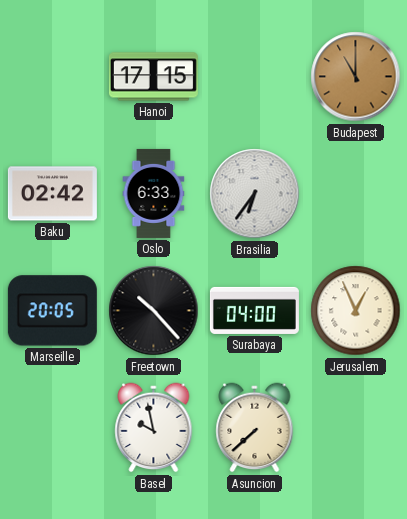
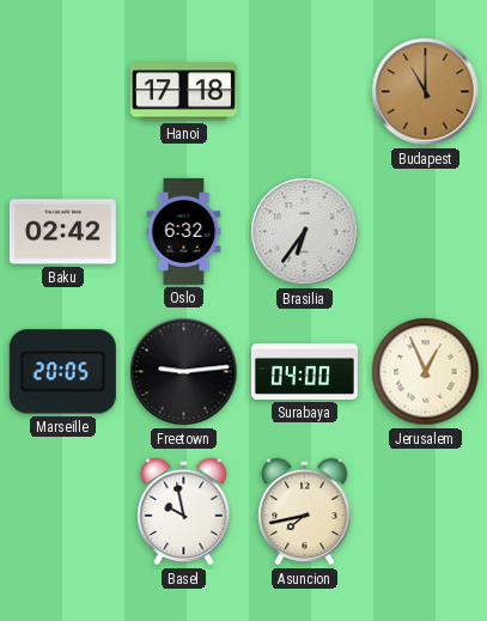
Hanoi: 17:15 -> 17:18 (183, 92)
Oslo: 6:33 -> 6:32 (184, 231)
Freetown: 10:23 -> 9:14 (184, 372)
Asuncion: 7:38 -> 7:43 (305, 512)
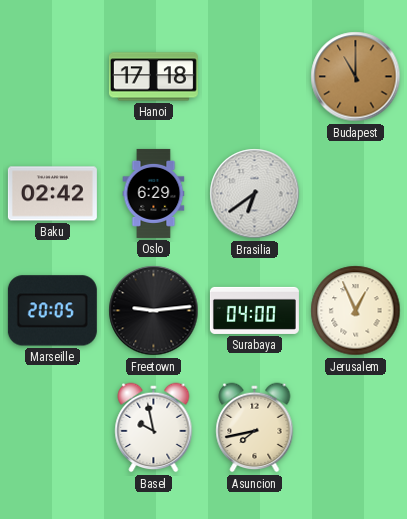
Oslo: 6:32 -> 6:29 (154, 193)
Brasilia: 6:36 -> 6:39 (255, 194)
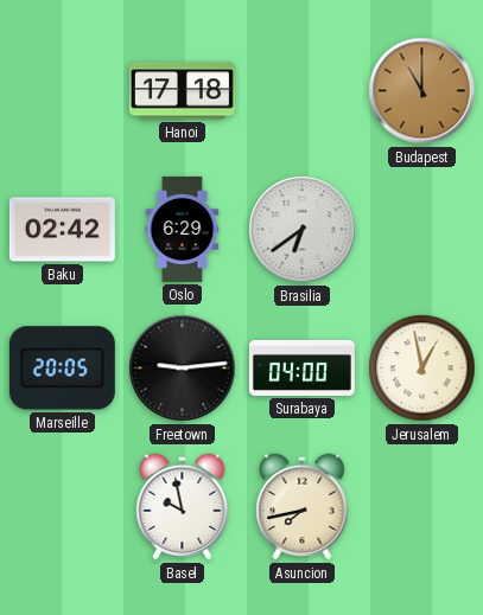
Jerusalem: 12:56 -> 12:58 (422, 369)
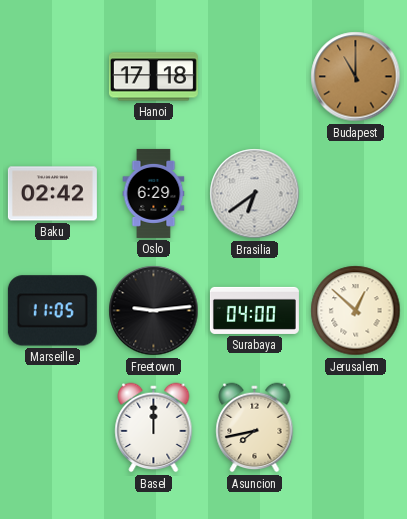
Marseille: 20:05 -> 11:05 (52, 311)
Jerusalem: 12:58 -> 12:52 (356, 311)
Basel: 9:58 -> 12:00 (154, 428)
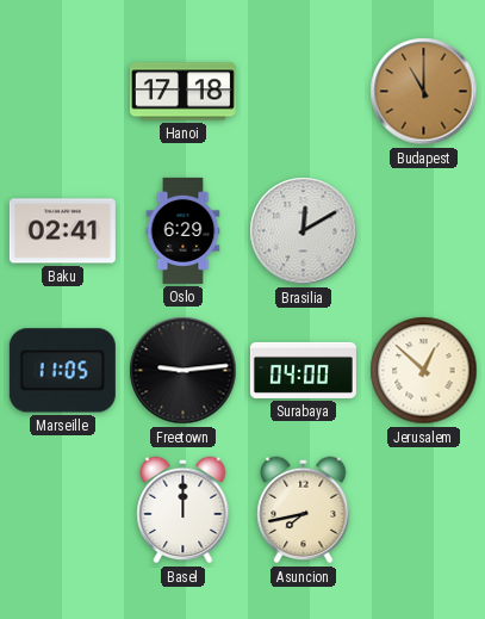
Baku: 02:42 -> 02:41 (62, 231)
Brasilia: 6:39 -> 12:10 (304, 231)
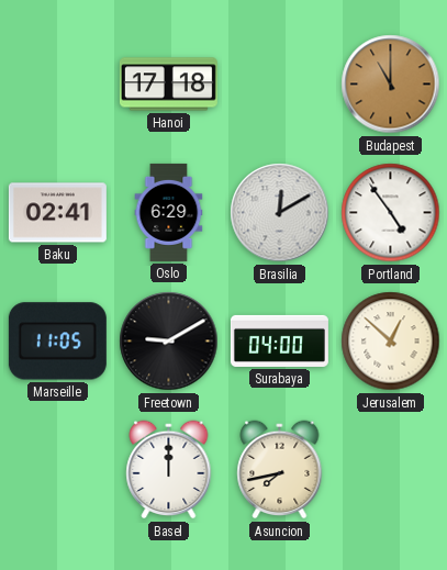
Portland: none -> 4:54 (391, 213)
Freetown: 9:14 -> 9:10 (169, 342)
